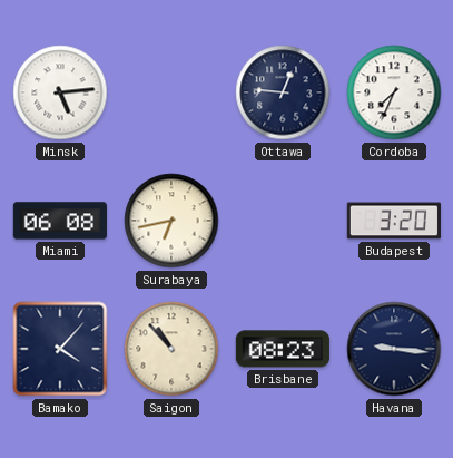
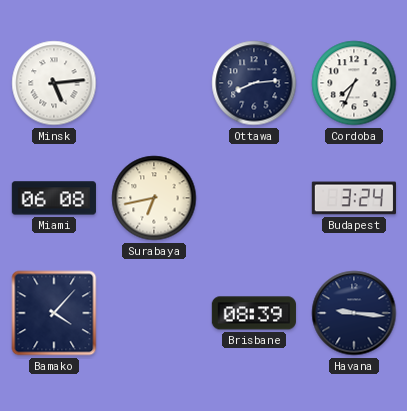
Ottawa: 12:46 -> 8:14 (254, 83)
Budapest: 3:20 -> 3:24 (354, 198)
Saigon: 10:53 -> none (171, 349)
Brisbane: 08:23 -> 08:39 (254, 313)
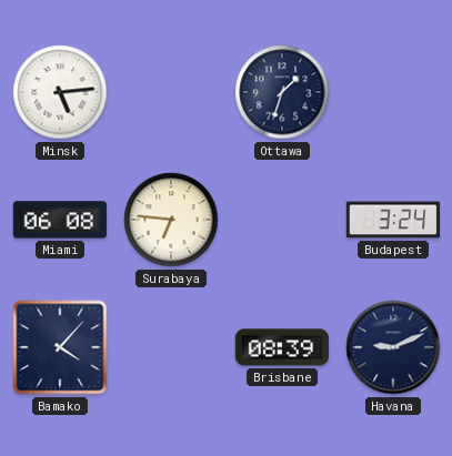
Ottawa: 8:14 -> 1:33 (282, 92)
Cordoba: 7:34 -> none (354, 83)
Surabaya: 6:43 -> 6:46 (171, 220)
Havana: 9:16 -> 9:11 (393, 347)
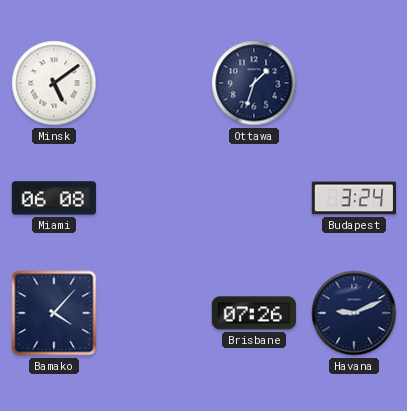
Minsk: 5:14 -> 5:09 (54, 83)
Surabaya: 6:46 -> none (171, 220)
Brisbane: 08:39 -> 07:26 (254, 313)
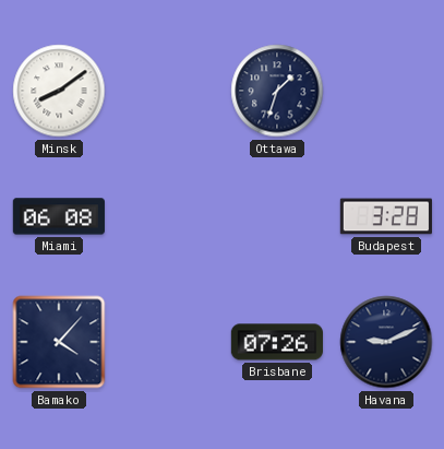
Minsk: 5:09 -> 8:09 (59, 91)
Budapest: 3:24 -> 3:28 (386, 216)
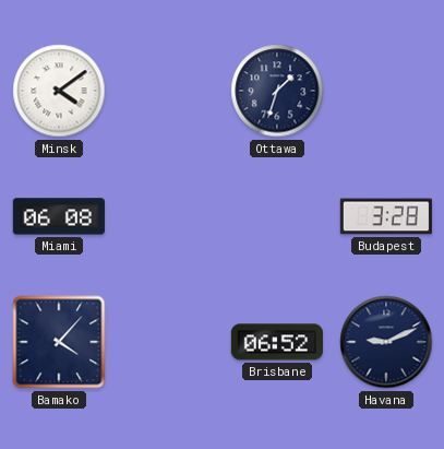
Minsk: 8:09 -> 4:09 (59, 91)
Brisbane: 07:26 -> 06:52 (277, 342)
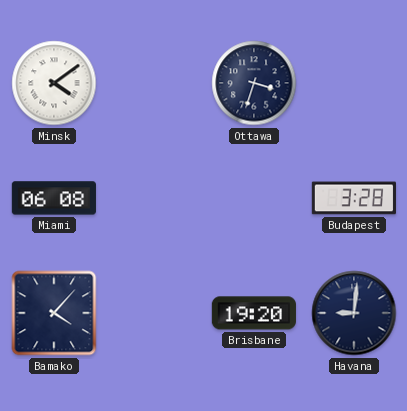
Ottawa: 1:33 -> 3:33 (254, 83)
Brisbane: 06:52 -> 19:20 (254, 313)
Havana: 9:11 -> 9:01 (354, 313)
